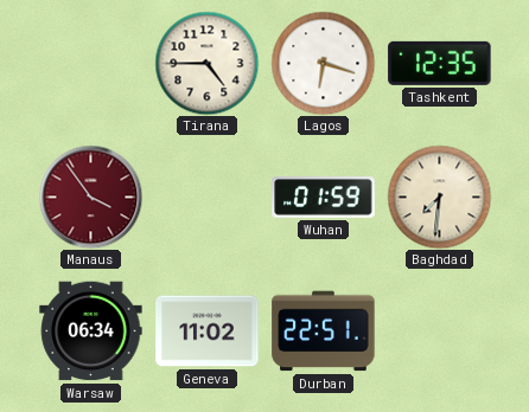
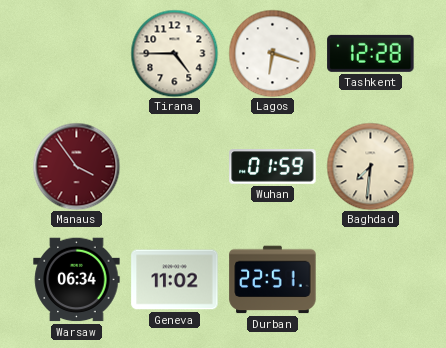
Tashkent: 12:35 -> 12:28 (371, 53)
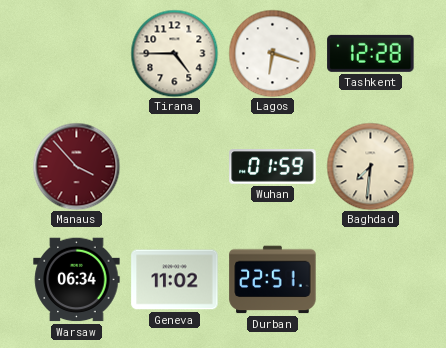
Manaus: 3:54 -> 3:53 (76, 166)
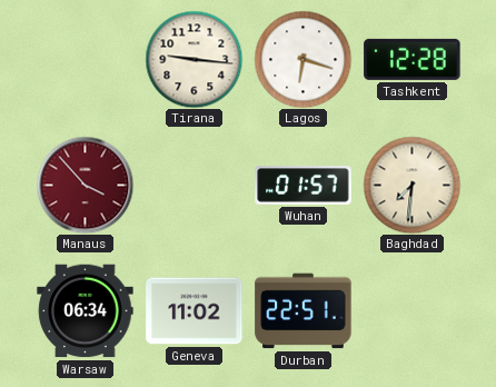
Tirana: 4:45 -> 9:16 (194, 59)
Wuhan: 01:59 -> 01:57 (304, 186)
